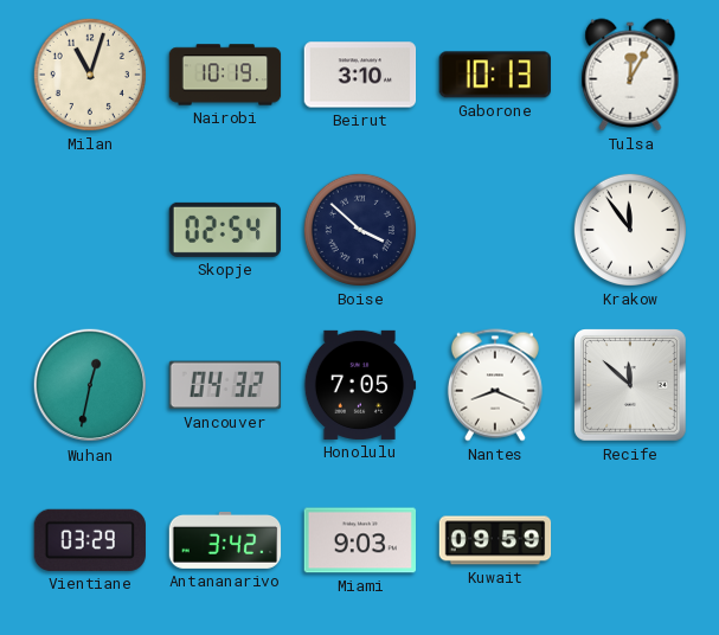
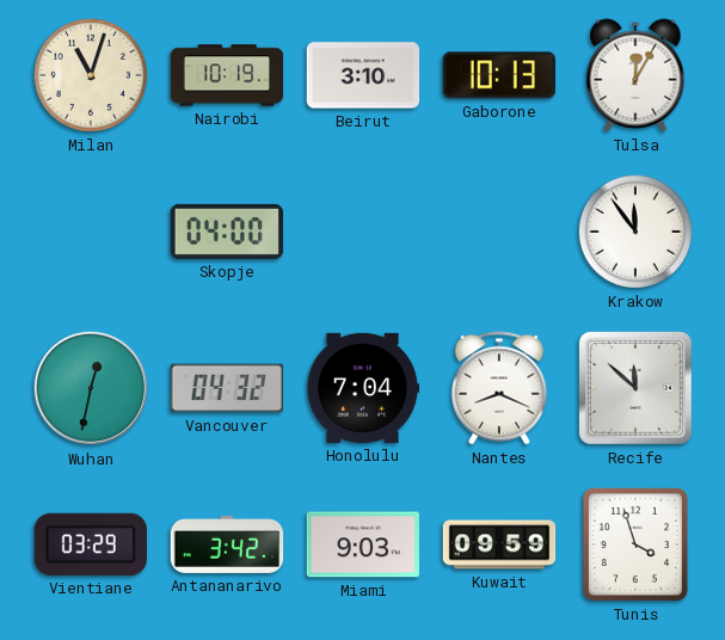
Skopje: 02:54 -> 04:00 (226, 232)
Boise: 3:52 -> none (360, 230)
Honolulu: 7:05 -> 7:04 (363, 388)
Tunis: none -> 3:57 (635, 544)
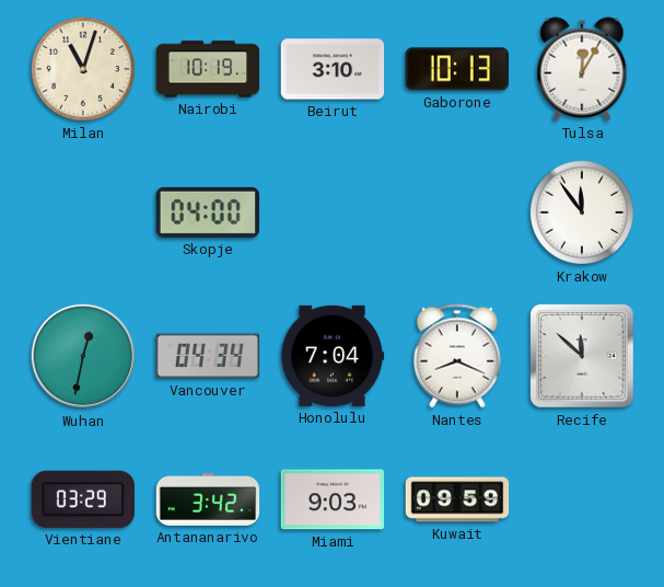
Vancouver: 04:32 -> 04:34 (208, 356)
Tunis: 3:57 -> none (635, 544)
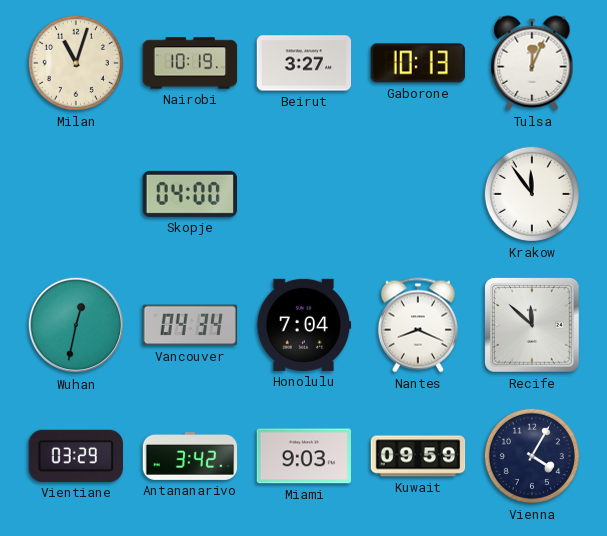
Beirut: 3:10 -> 3:27 (304, 63)
Tulsa: 12:05 -> 12:04 (532, 63)
Vienna: none -> 4:05 (532, 456)
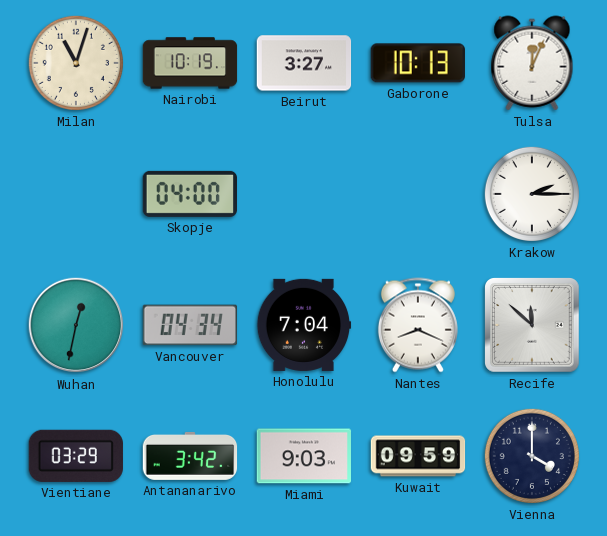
Krakow: 11:54 -> 2:15 (532, 194)
Vienna: 4:05 -> 4:00 (532, 456)
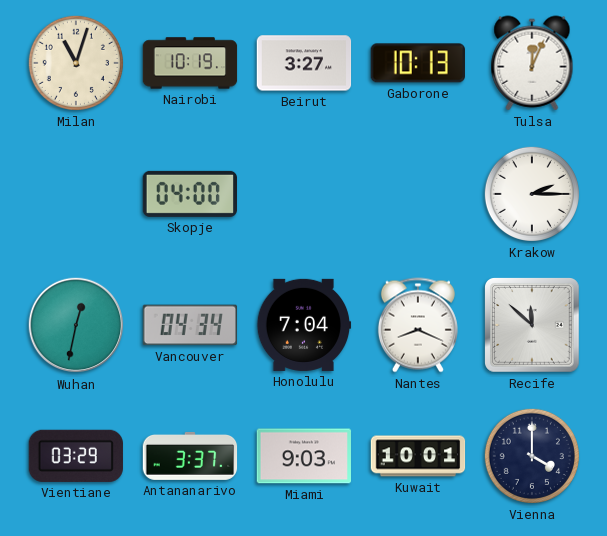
Antananarivo: 3:42 -> 3:37 (190, 456)
Kuwait: 09:59 -> 10:01 (418, 456)
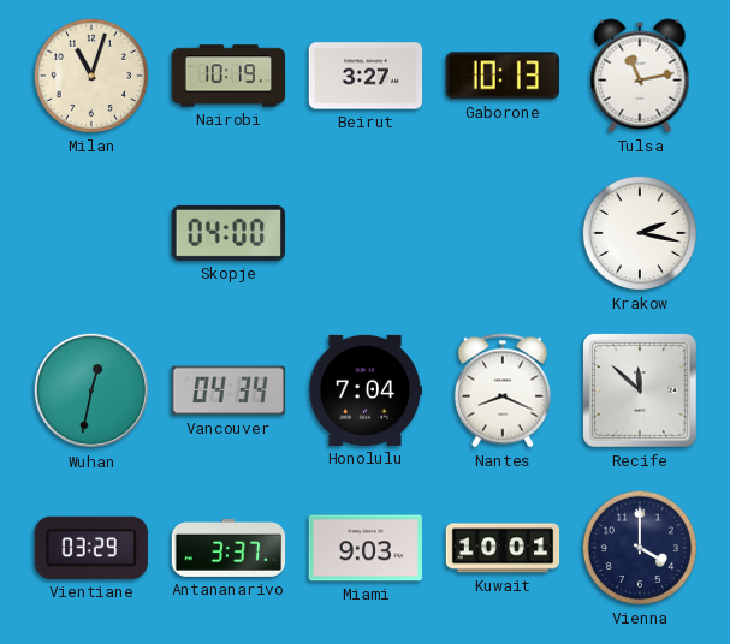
Tulsa: 12:04 -> 11:13 (640, 76)
Krakow: 2:15 -> 2:17 (640, 233)
